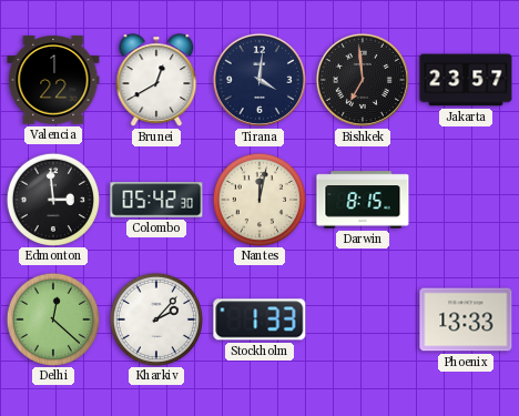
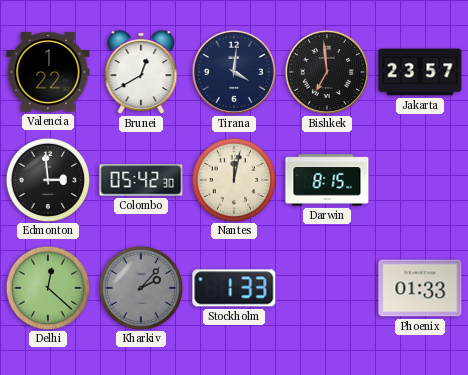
Kharkiv dial: white -> grey (140, 287)
Phoenix: 13:33 -> 01:33 (420, 288)
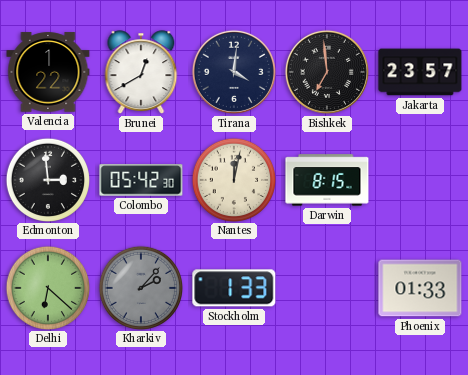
Delhi: 12:22 -> 6:22 (47, 287)
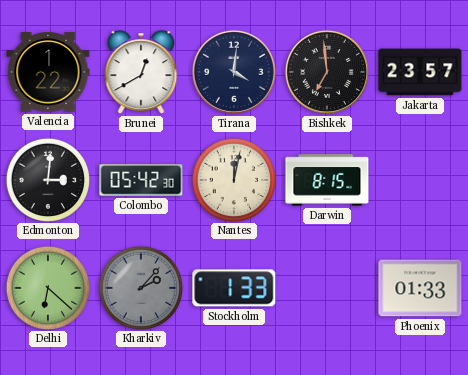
Edmonton: 2:59 -> 3:01 (47, 179)
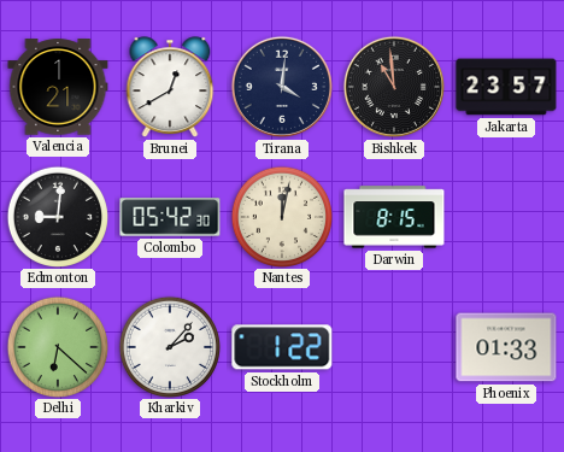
Valencia: 1:22 -> 1:21 (58, 87)
Bishkek: 6:59 -> 10:59 (394, 87)
Edmonton: 3:01 -> 9:01 (57, 216)
Kharkiv dial: grey -> white (169, 346)
Stockholm: 1:33 -> 1:22 (282, 347)
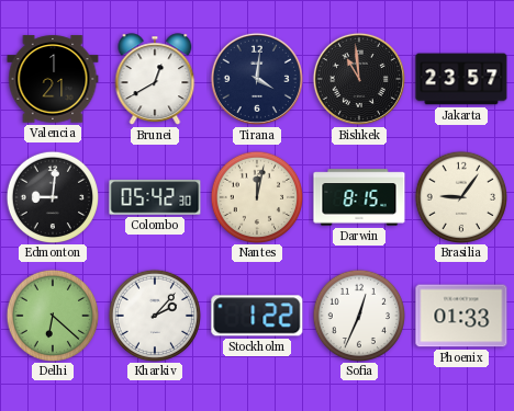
Brasilia: none -> 9:06 (460, 196)
Sofia: none -> 12:34 (358, 315)
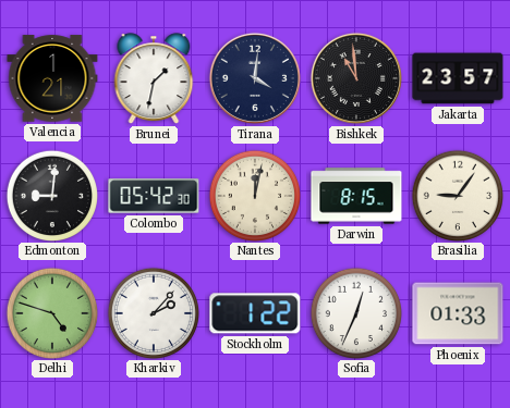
Brunei: 12:40 -> 1:32 (154, 78)
Delhi: 6:22 -> 4:48 (51, 312)
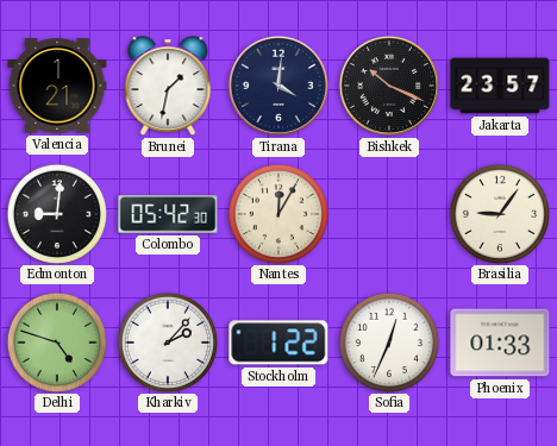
Bishkek: 10:59 -> 10:19 (389, 86)
Nantes: 12:02 -> 12:05 (277, 213)
Darwin: 8:15 -> none (356, 196)
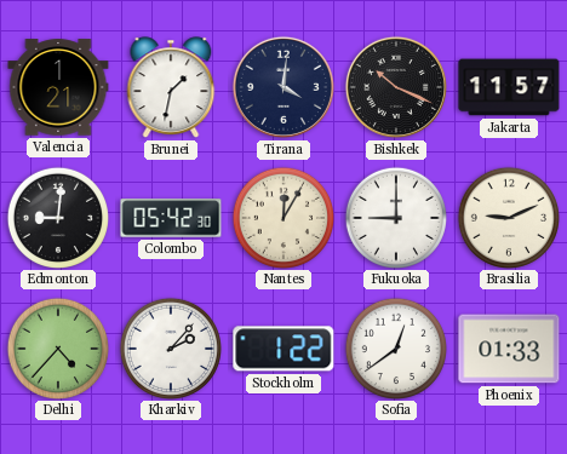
Jakarta: 23:57 -> 11:57 (509, 87)
Fukuoka: none -> 9:00 (395, 217)
Brasilia: 9:06 -> 9:11 (508, 217)
Delhi: 4:48 -> 4:37 (57, 347)
Sofia: 12:34 -> 12:39 (395, 347)
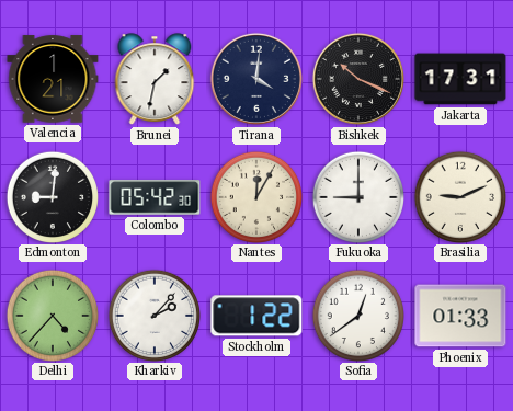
Jakarta: 11:57 -> 17:31 (460, 79)
